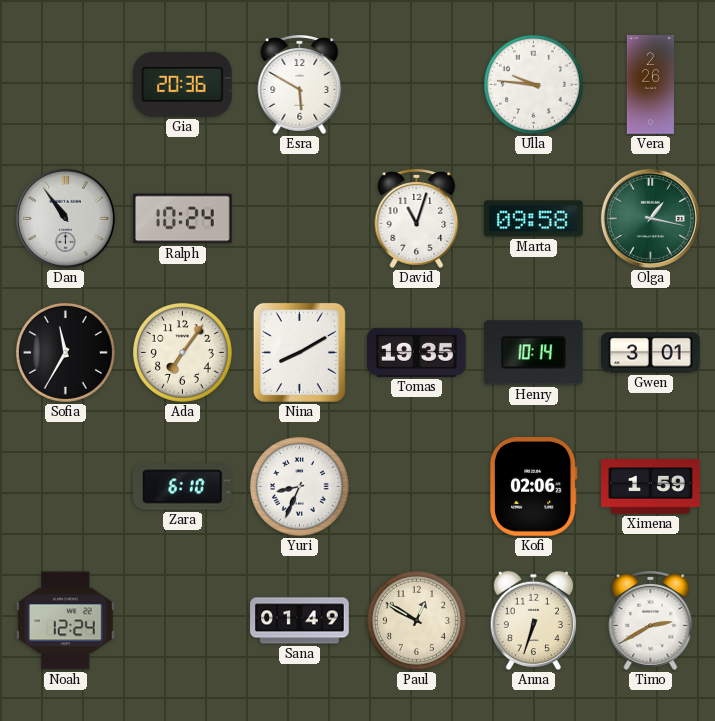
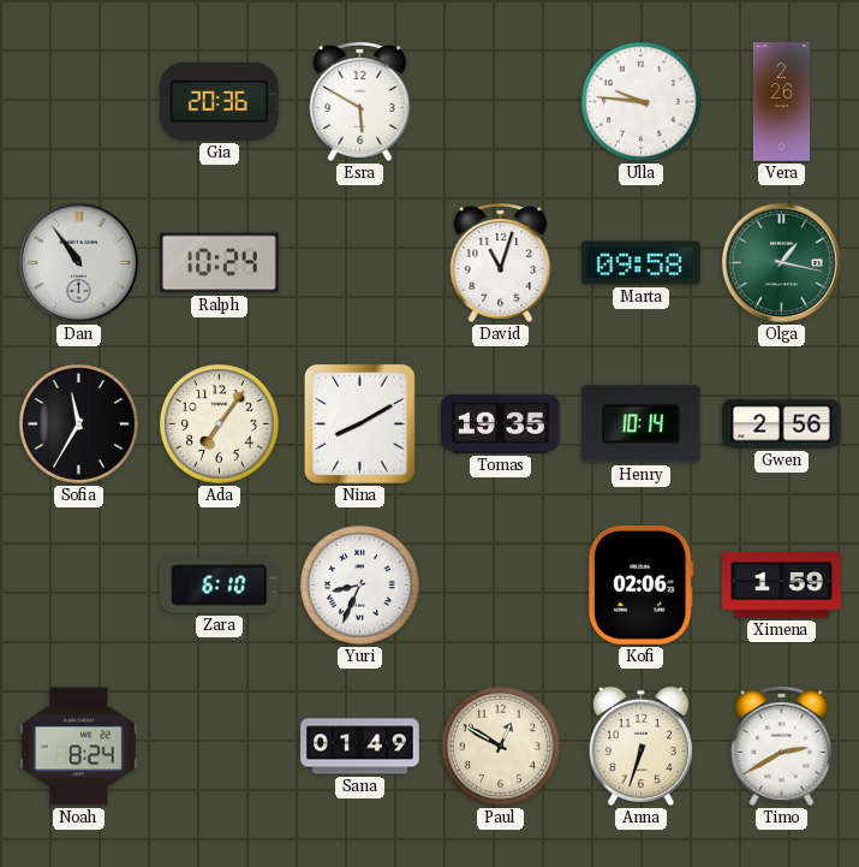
Gwen: 3:01 -> 2:56 (782, 424)
Noah: 12:24 -> 8:24 (79, 747)
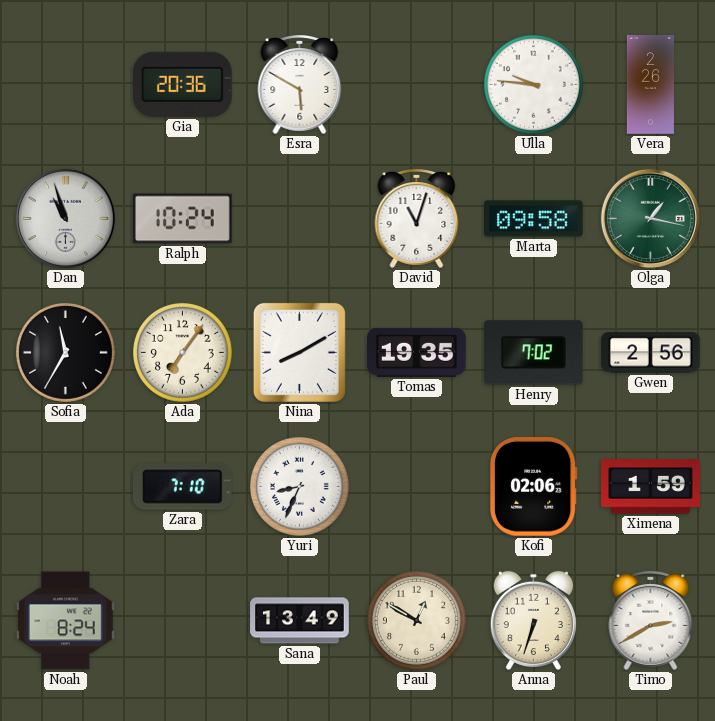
Dan: 10:54 -> 10:57 (65, 218)
Henry: 10:14 -> 7:02 (533, 353)
Zara: 6:10 -> 7:10 (182, 487)
Sana: 01:49 -> 13:49 (300, 621)
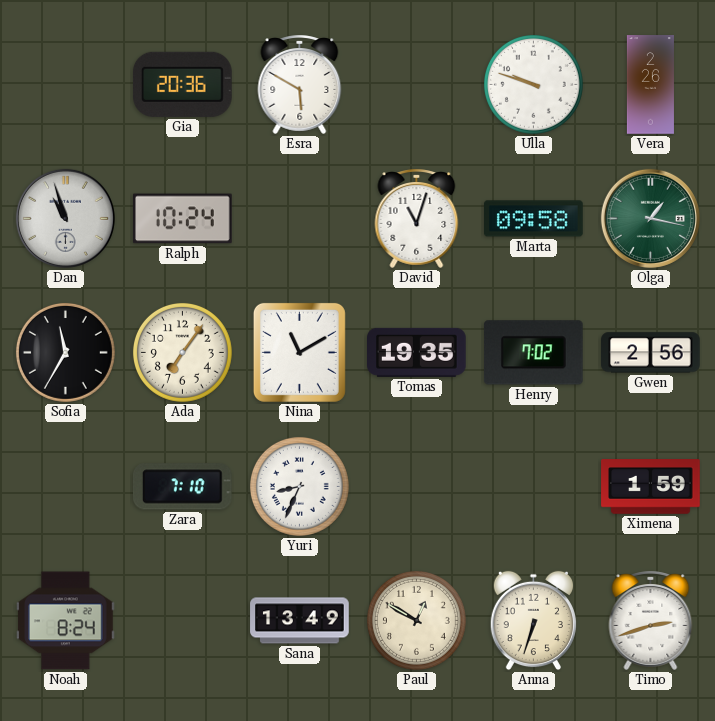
Ulla: 9:46 -> 9:48 (533, 84)
Nina: 8:10 -> 11:10 (299, 352)
Kofi: 02:06 -> none (533, 487)
Timo: 2:40 -> 2:42 (651, 620)
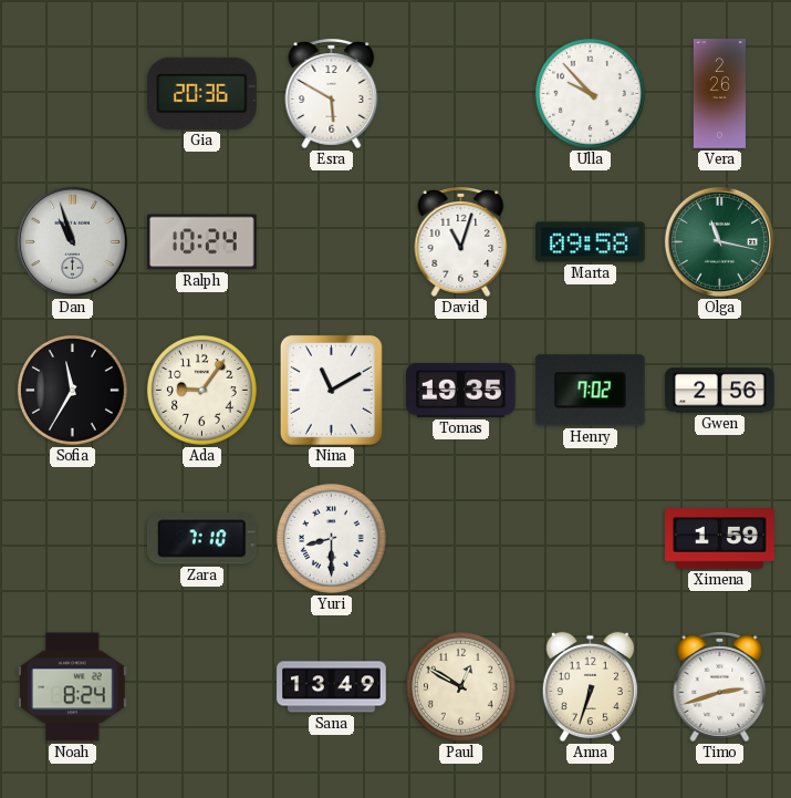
Ulla: 9:48 -> 9:53 (590, 93)
Olga: 1:17 -> 11:17 (719, 241)
Ada: 7:06 -> 9:06 (201, 390)
Yuri: 8:34 -> 8:30 (331, 538)
